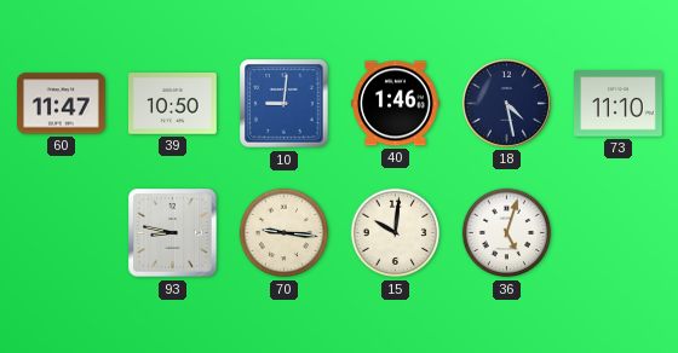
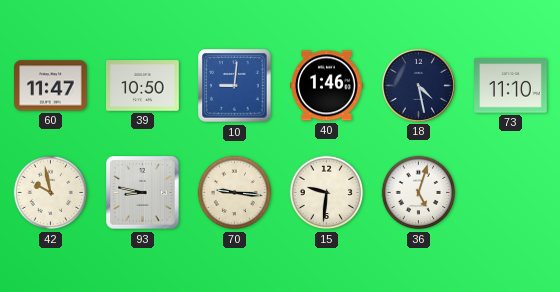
42: none -> 9:58 (51, 193)
15: 10:01 -> 9:31 (327, 193)
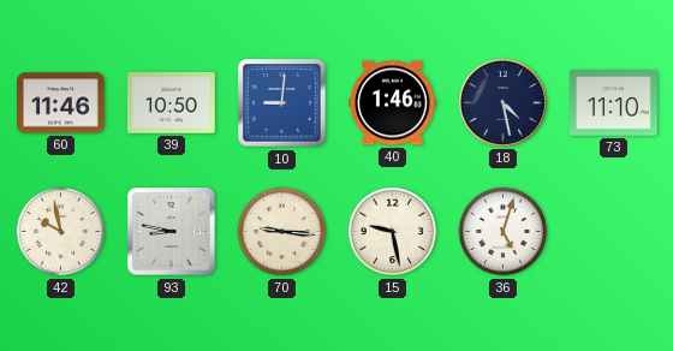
60: 11:47 -> 11:46 (61, 103)
15: 9:31 -> 9:28 (393, 232)
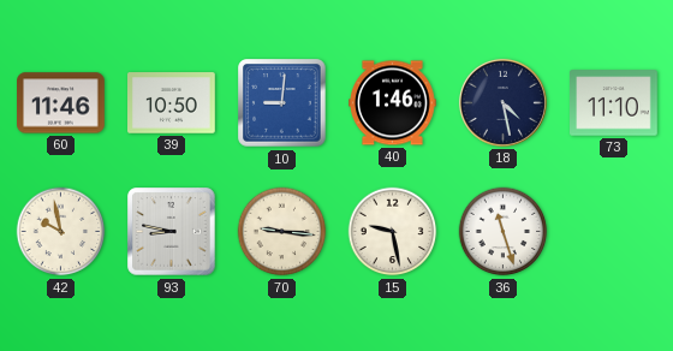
36: 5:03 -> 11:27 (504, 232)
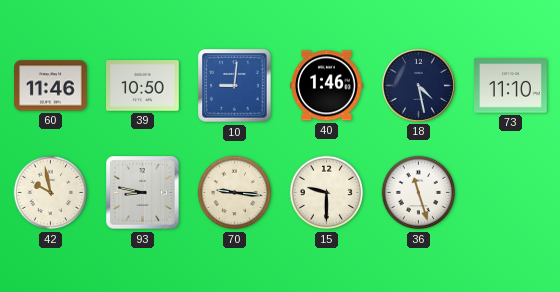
15: 9:28 -> 9:30 (327, 193)
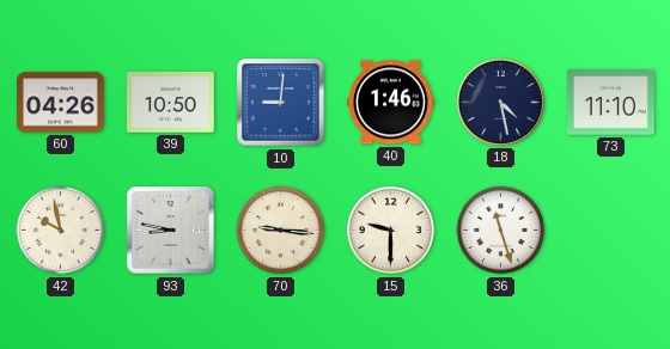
60: 11:46 -> 04:26 (61, 103)
